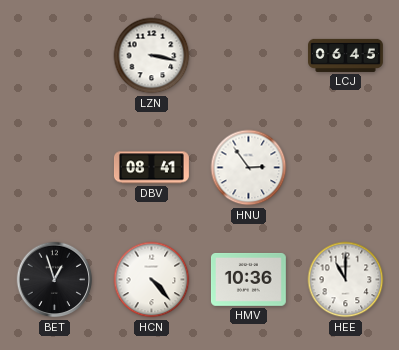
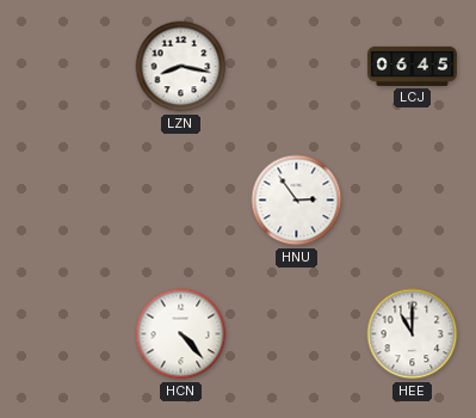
LZN: 3:17 -> 8:17 (181, 67)
DBV: 08:41 -> none (151, 168)
BET: 12:57 -> none (55, 280)
HMV: 10:36 -> none (248, 279)
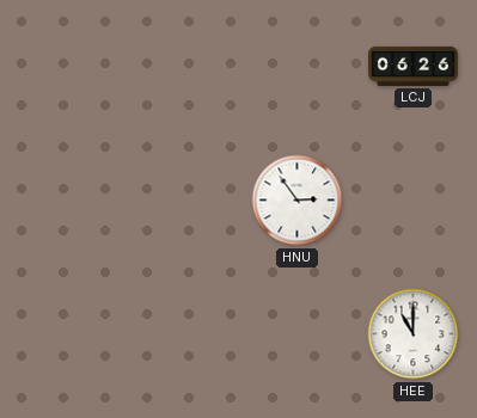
LZN: 8:17 -> none (181, 67)
LCJ: 06:45 -> 06:26 (414, 66)
HCN: 4:23 -> none (181, 334)
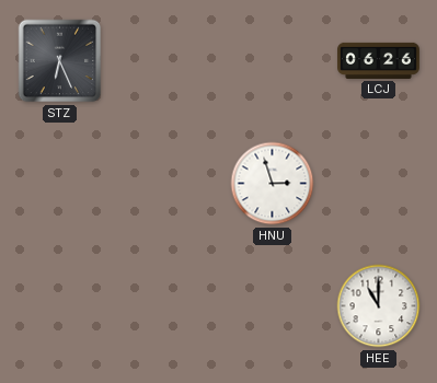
STZ: none -> 6:26 (60, 61)
HNU: 2:54 -> 2:57 (273, 184)
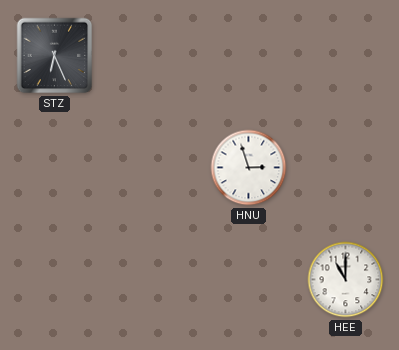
LCJ: 06:26 -> none (379, 60)
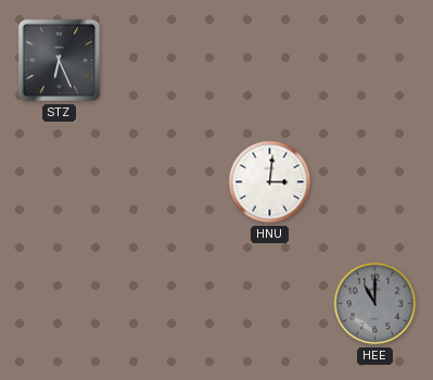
HNU: 2:57 -> 3:01 (270, 182)
HEE dial: white -> grey (375, 304)
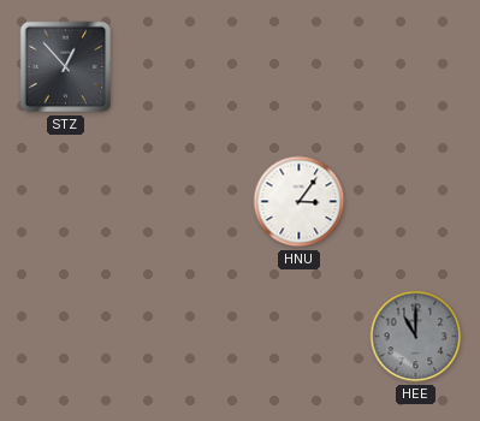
STZ: 6:26 -> 12:53 (66, 67)
HNU: 3:01 -> 3:06 (300, 202)
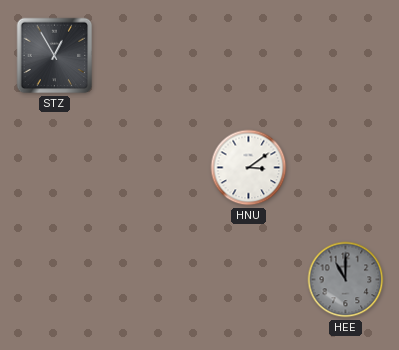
STZ: 12:53 -> 12:55 (55, 56)
HNU: 3:06 -> 3:09 (249, 168)
